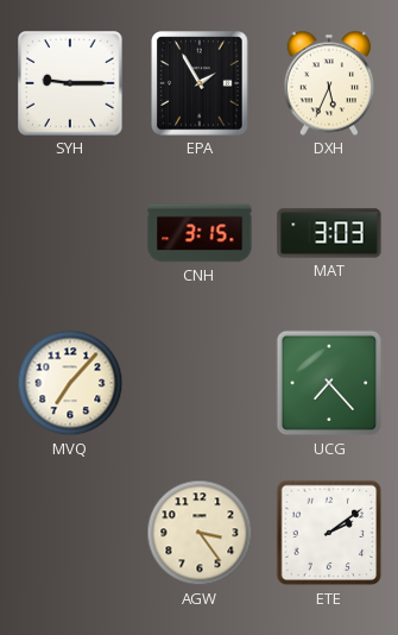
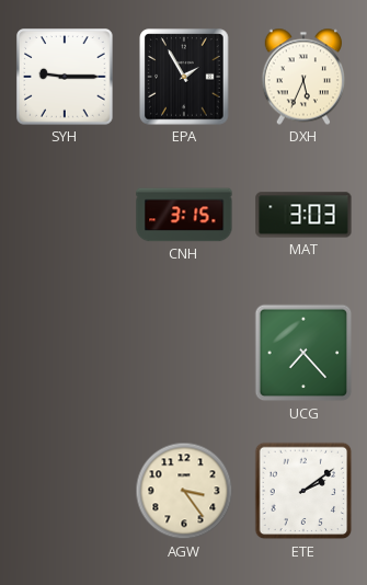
MVQ: 7:07 -> none (70, 383)
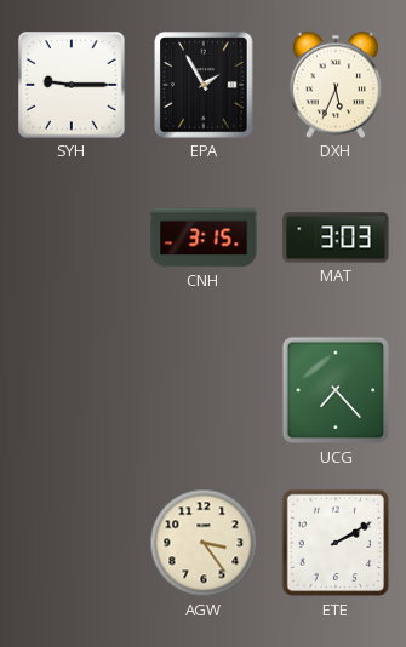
ETE: 2:09 -> 2:10 (336, 543)
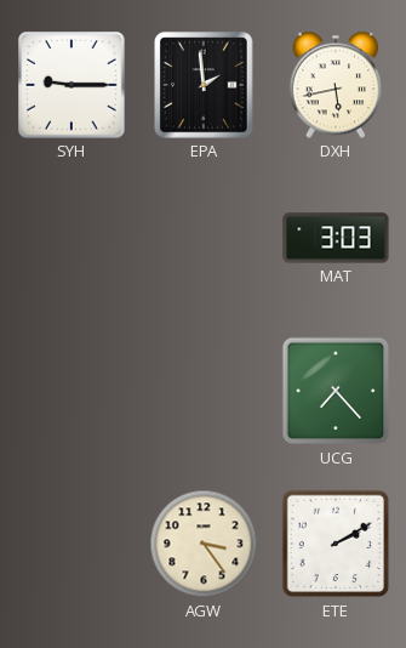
EPA: 1:55 -> 1:59 (204, 85)
DXH: 5:34 -> 5:43 (334, 85)
CNH: 3:15 -> none (204, 237)
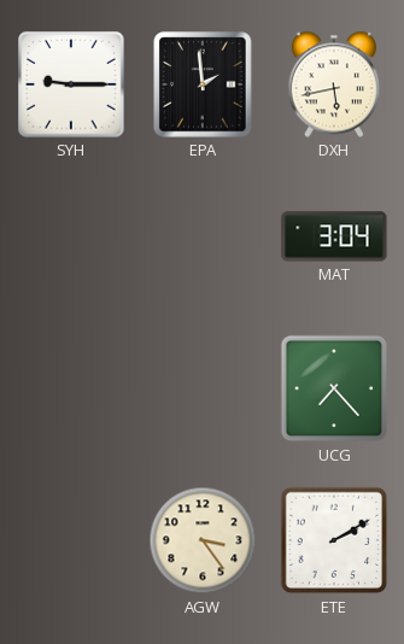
MAT: 3:03 -> 3:04 (334, 236)
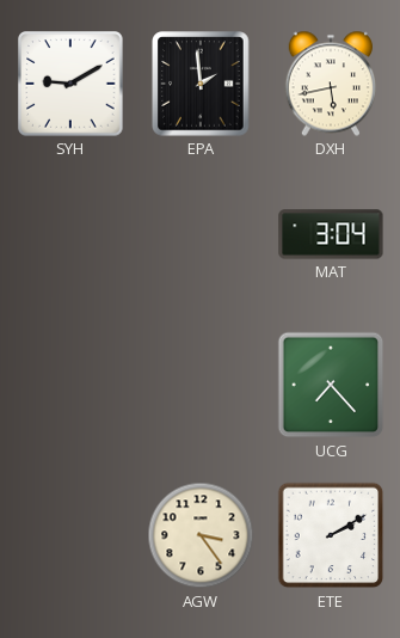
SYH: 9:15 -> 9:10 (72, 85)
